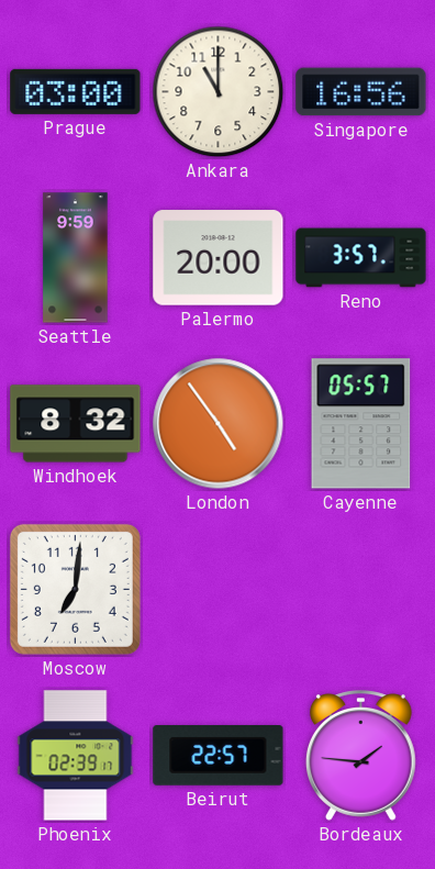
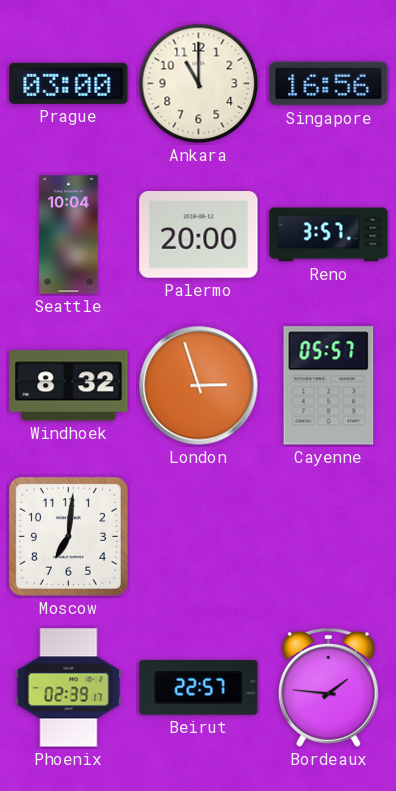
Seattle: 9:59 -> 10:04 (69, 235)
London: 4:54 -> 2:57 (199, 386)
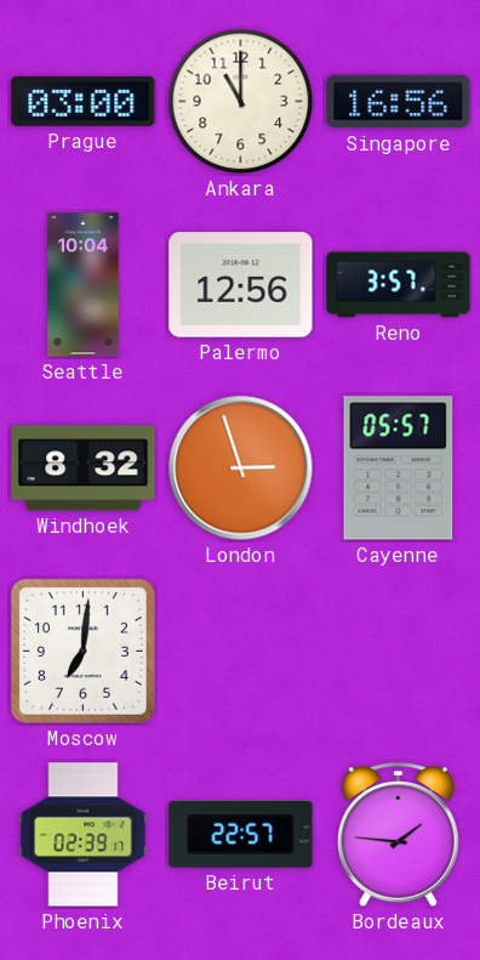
Palermo: 20:00 -> 12:56 (241, 285)
